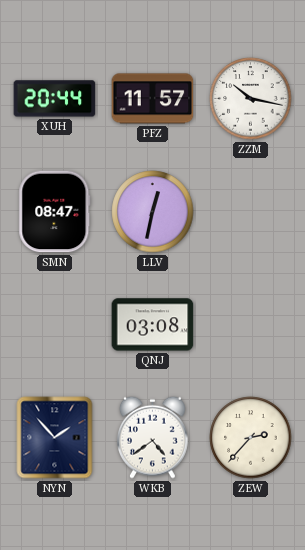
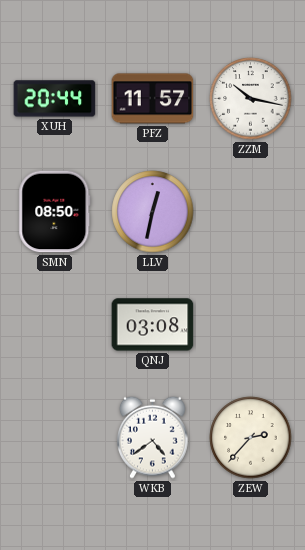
SMN: 08:47 -> 08:50 (55, 212)
NYN: 1:53 -> none (55, 438)
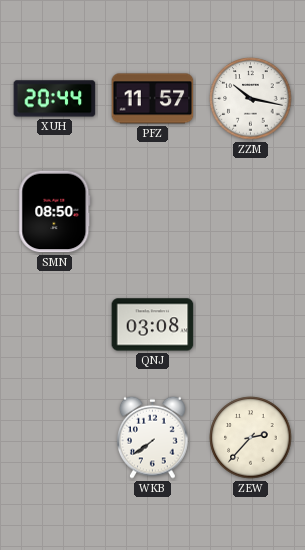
LLV: 12:32 -> none (153, 212)
WKB: 4:39 -> 7:39 (153, 437)
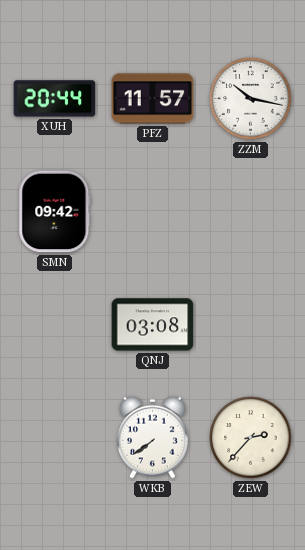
SMN: 08:50 -> 09:42 (55, 212)
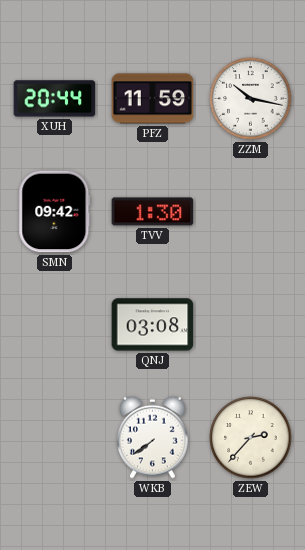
PFZ: 11:57 -> 11:59 (153, 99)
TVV: none -> 1:30 (153, 212)
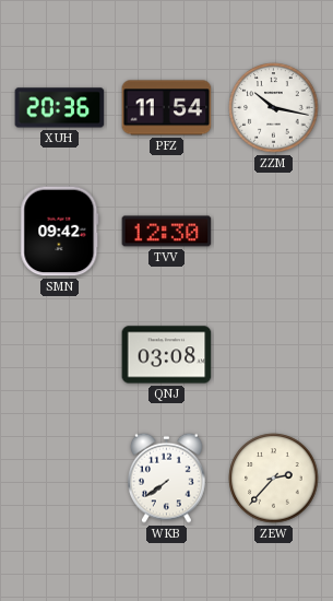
XUH: 20:44 -> 20:36 (60, 108)
PFZ: 11:59 -> 11:54 (167, 108)
TVV: 1:30 -> 12:30 (167, 232)
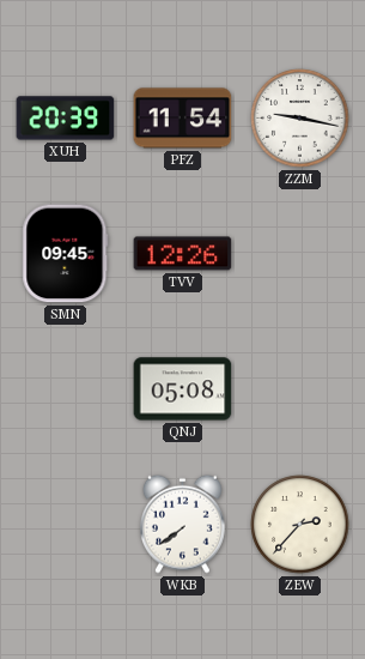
XUH: 20:36 -> 20:39 (66, 119)
ZZM: 10:17 -> 9:17 (300, 119)
SMN: 09:42 -> 09:45 (66, 254)
TVV: 12:30 -> 12:26 (183, 254)
QNJ: 03:08 -> 05:08 (183, 389)
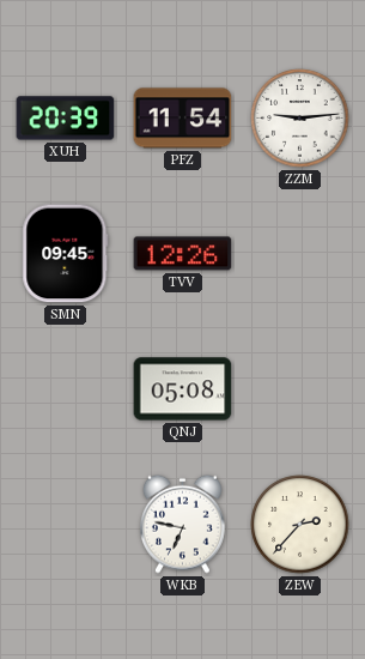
ZZM: 9:17 -> 9:14 (300, 119)
WKB: 7:39 -> 6:47 (183, 524)
